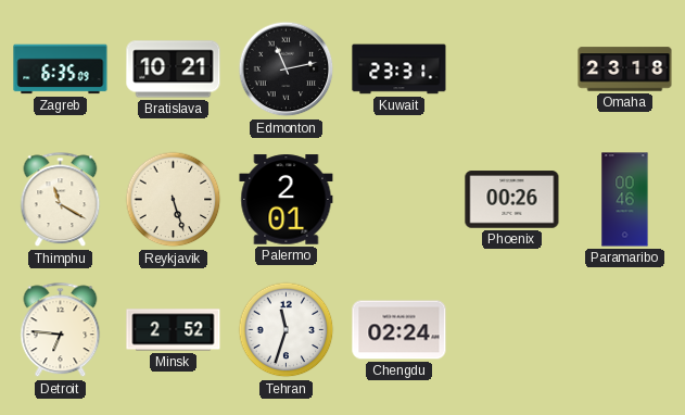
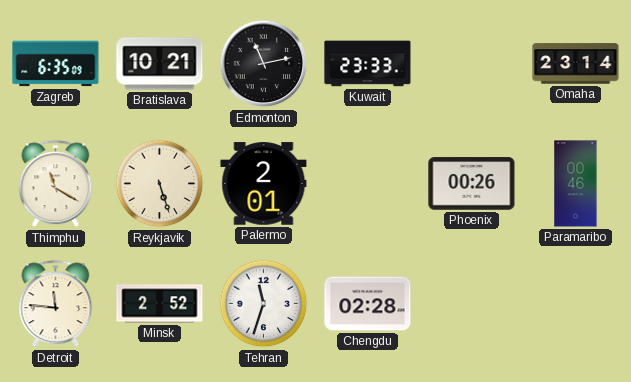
Kuwait: 23:31 -> 23:33 (368, 64)
Omaha: 23:18 -> 23:14 (576, 64)
Detroit: 6:46 -> 11:46 (56, 304)
Chengdu: 02:24 -> 02:28 (368, 304)
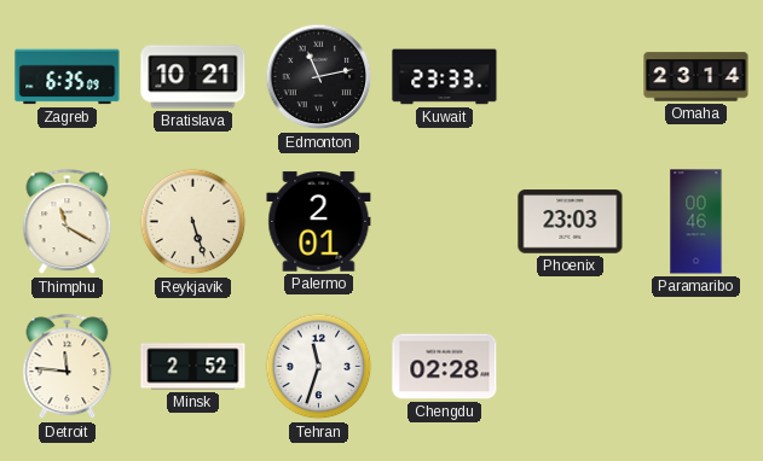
Phoenix: 00:26 -> 23:03 (571, 222)
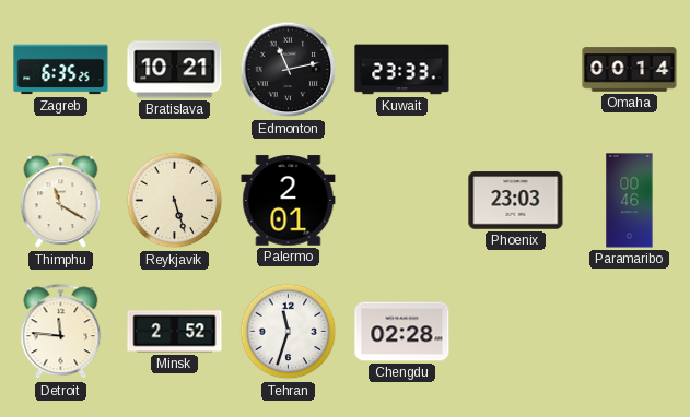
Zagreb: 6:35:09 -> 6:35:25 (61, 70)
Omaha: 23:14 -> 00:14 (630, 70)
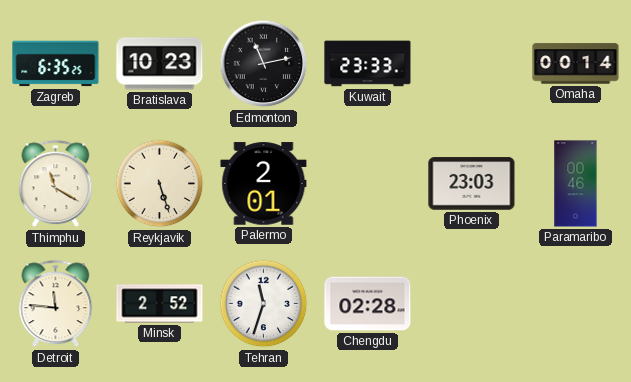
Bratislava: 10:21 -> 10:23 (160, 64)
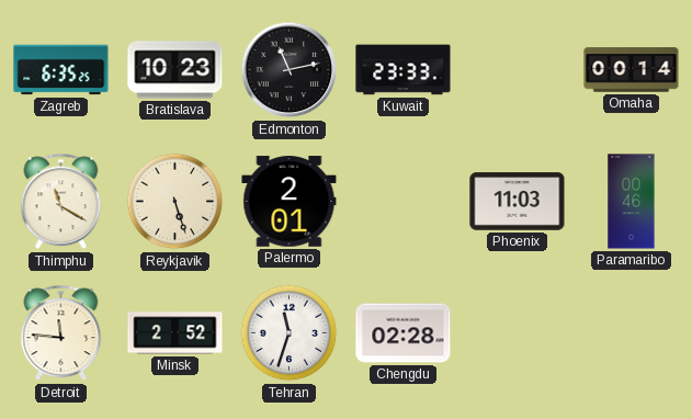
Phoenix: 23:03 -> 11:03 (518, 202)
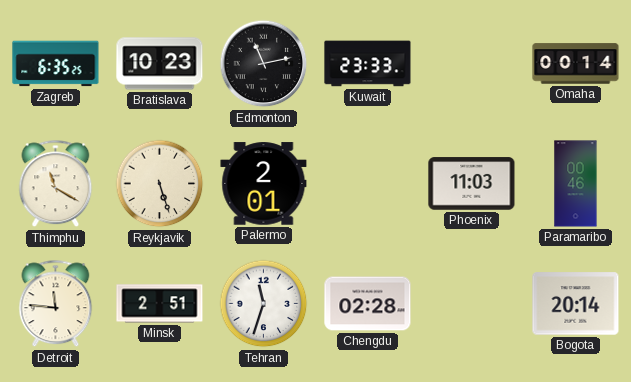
Minsk: 2:52 -> 2:51 (160, 304)
Bogota: none -> 20:14 (576, 304)
